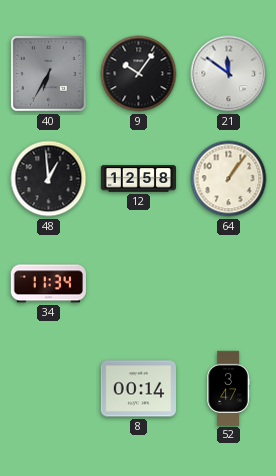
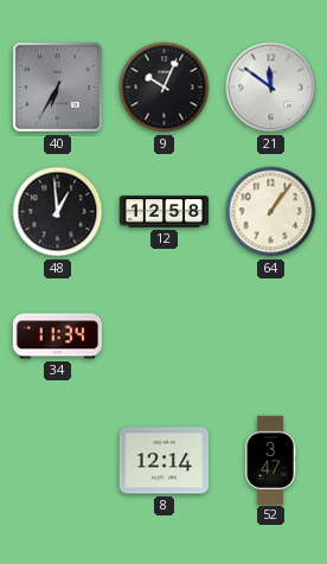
9: 10:06 -> 10:04 (165, 88)
8: 00:14 -> 12:14 (163, 461)
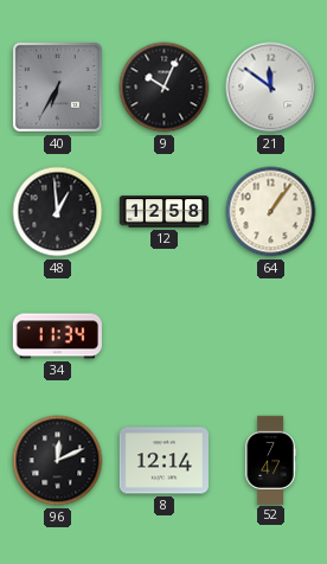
96: none -> 12:11 (58, 461)
52: 3:47 -> 7:47 (270, 460)
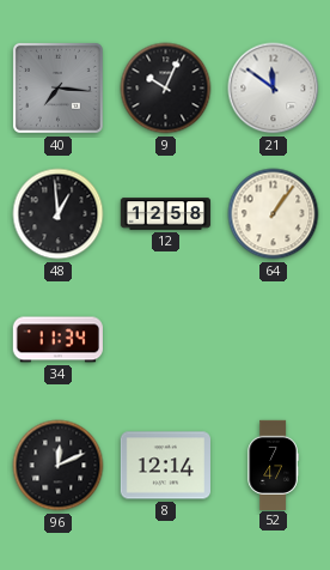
40: 6:35 -> 7:16 (57, 87)
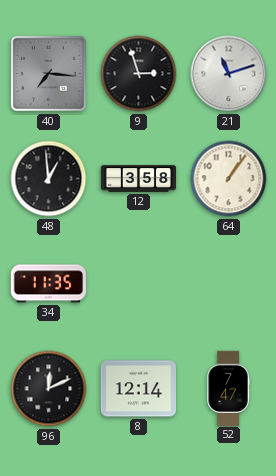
9: 10:04 -> 2:57 (139, 74)
21: 11:51 -> 11:12 (229, 74)
12: 12:58 -> 3:58 (139, 179)
34: 11:34 -> 11:35 (48, 284)
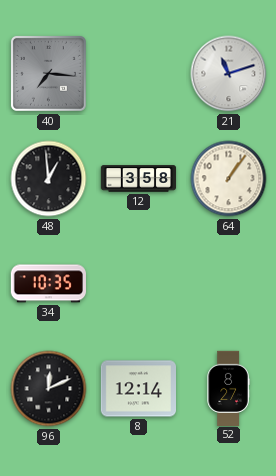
9: 2:57 -> none (139, 74)
34: 11:35 -> 10:35 (48, 284)
52: 7:47 -> 8:27 (228, 388)
